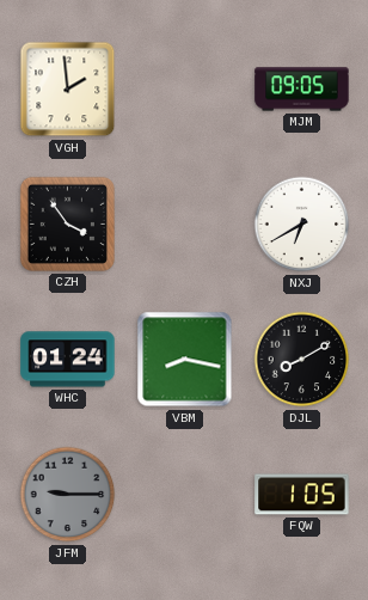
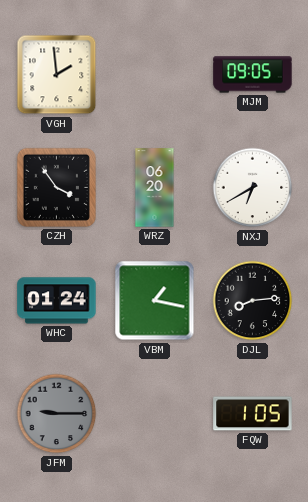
WRZ: none -> 06:20 (155, 188)
VBM: 8:17 -> 1:17 (155, 301)
DJL: 8:10 -> 8:14 (253, 301)
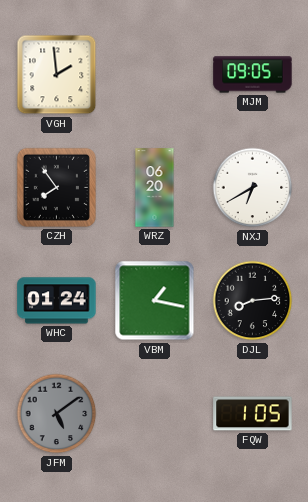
CZH: 3:54 -> 7:54 (56, 187)
JFM: 9:15 -> 5:09 (57, 414)
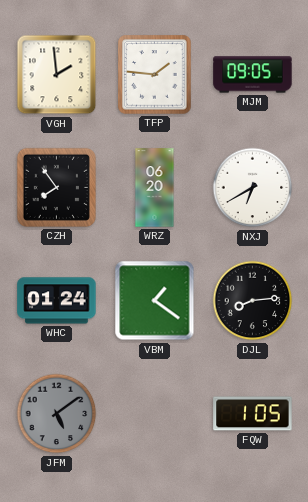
TFP: none -> 1:46 (155, 75)
VBM: 1:17 -> 1:21 (155, 301)
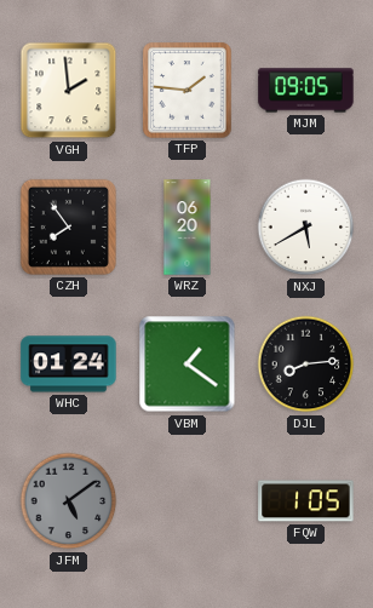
NXJ: 6:40 -> 5:40 (306, 228)
